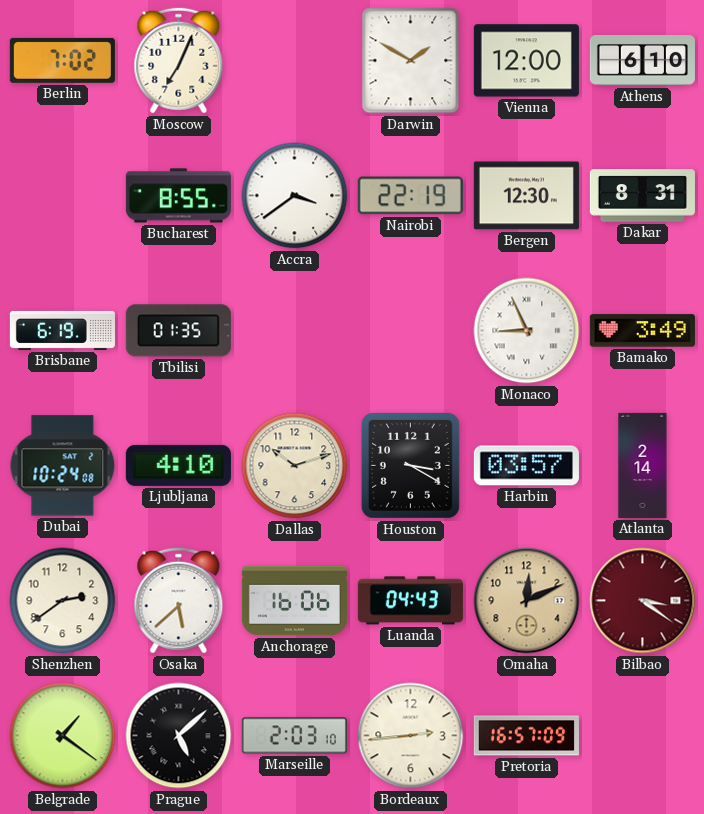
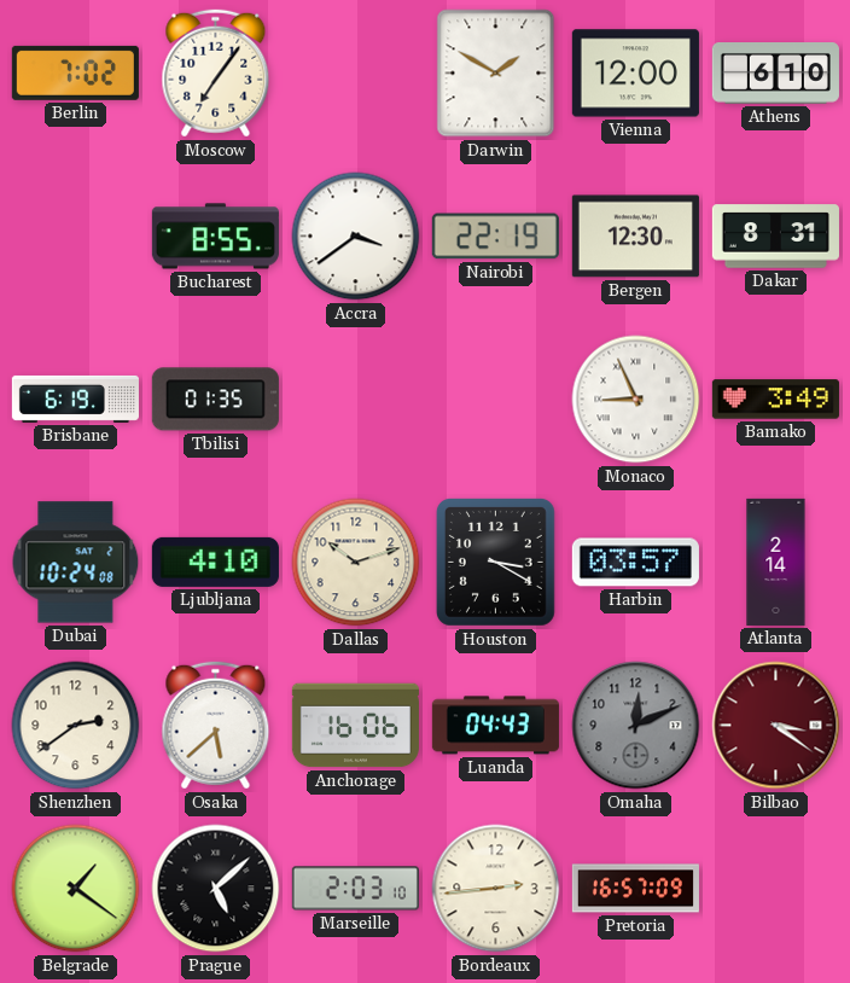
Moscow: 7:04 -> 7:06 (216, 74)
Omaha dial: champagne -> grey (636, 726)
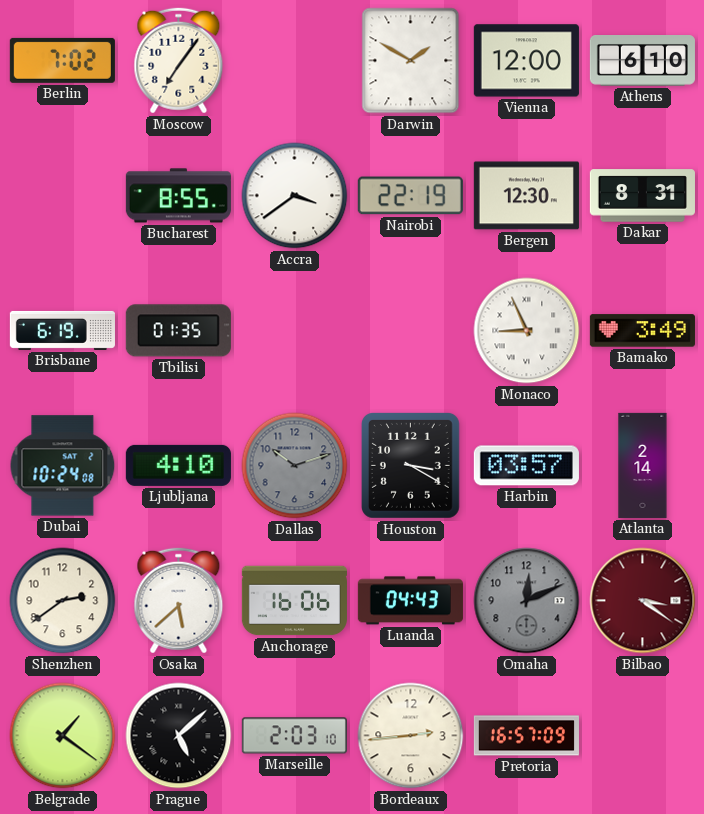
Dallas dial: cream -> grey (295, 466)
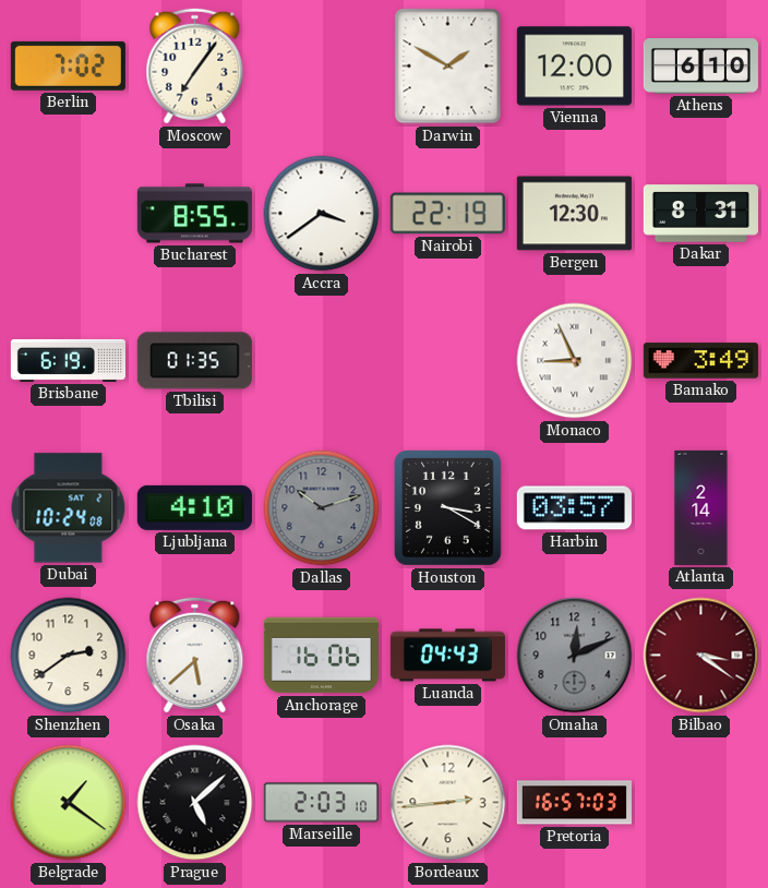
Pretoria: 16:57:09 -> 16:57:03 (574, 803)
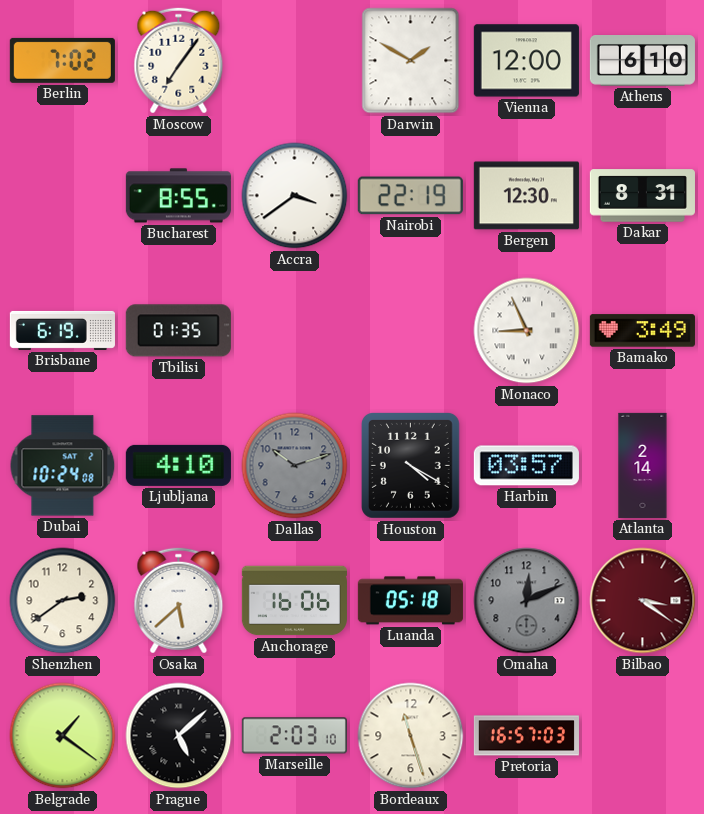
Houston: 3:20 -> 4:20 (410, 465)
Luanda: 04:43 -> 05:18 (410, 601)
Bordeaux: 2:44 -> 11:27 (411, 736)
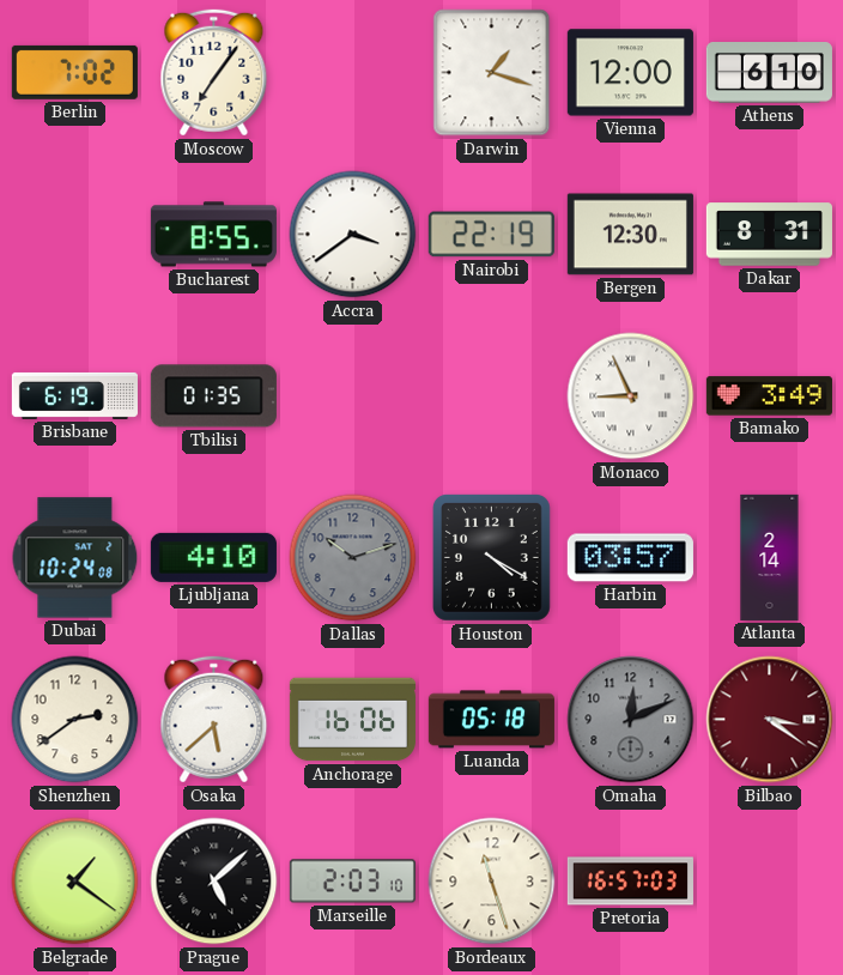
Darwin: 1:50 -> 1:18 (492, 73)
